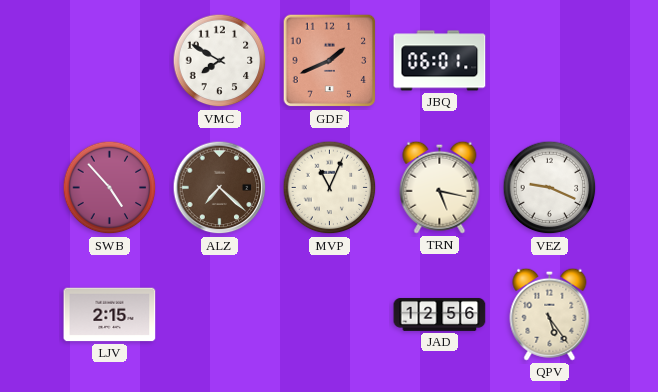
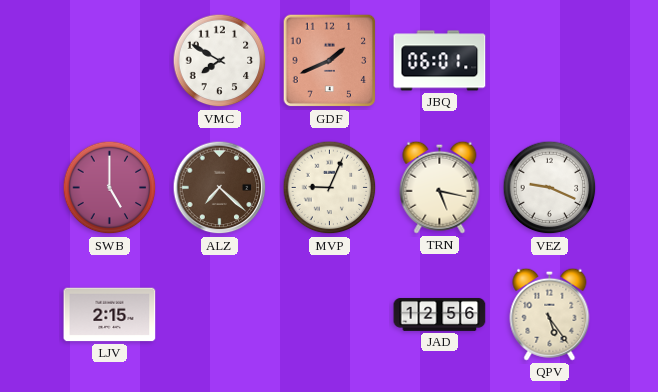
SWB: 4:53 -> 5:00 (110, 188)
MVP: 11:04 -> 9:04 (330, 188)
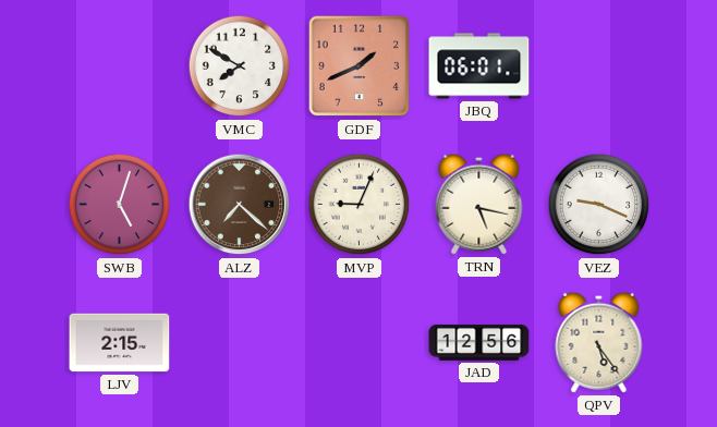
SWB: 5:00 -> 5:03 (120, 205)
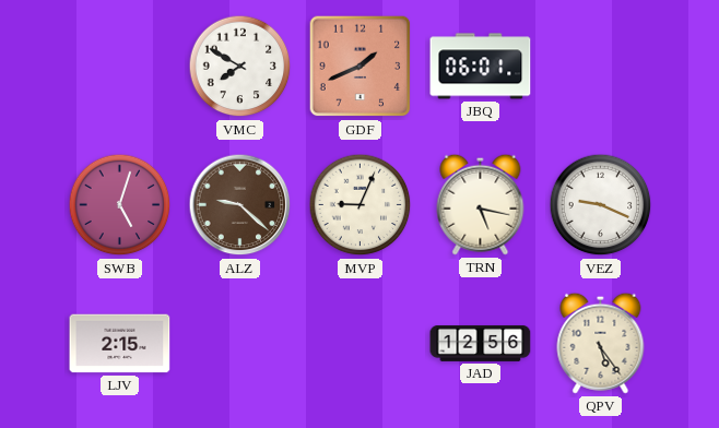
ALZ: 7:22 -> 9:22 (240, 205)
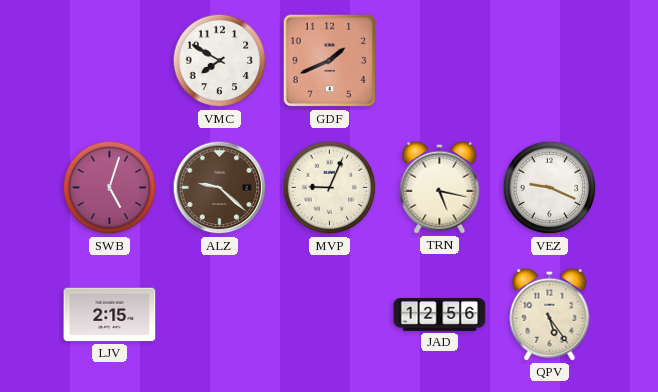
JBQ: 06:01 -> none (481, 67)
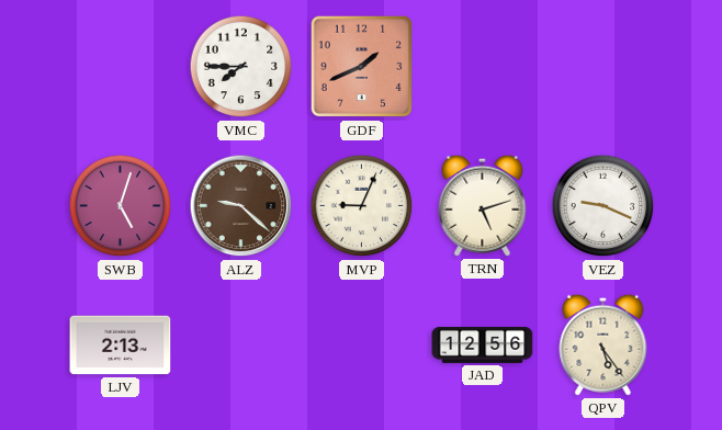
VMC: 7:50 -> 7:45 (241, 67)
TRN: 5:17 -> 5:12 (483, 205)
LJV: 2:15 -> 2:13 (121, 346)
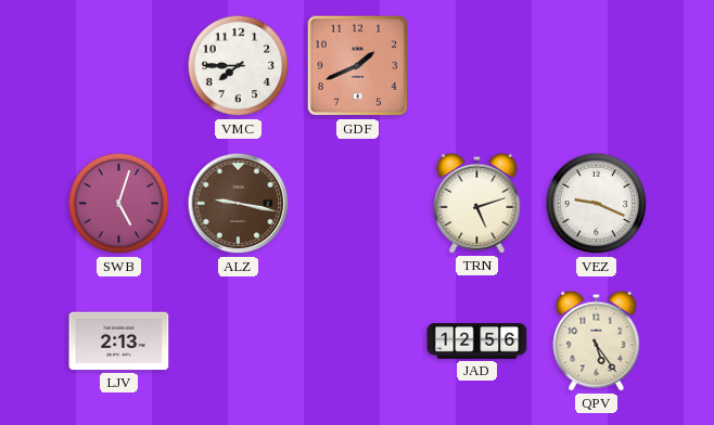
ALZ: 9:22 -> 9:17 (239, 204)
MVP: 9:04 -> none (362, 206)
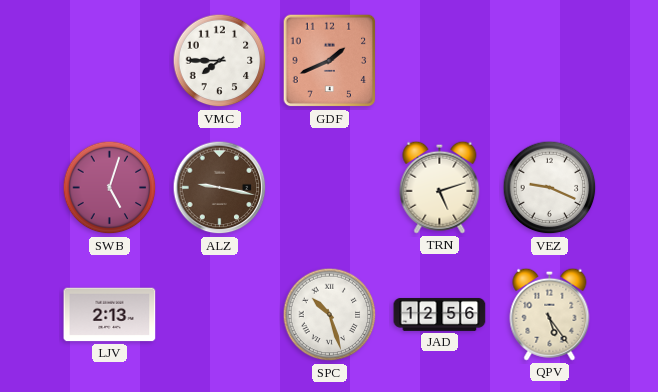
SPC: none -> 10:27 (330, 315)
